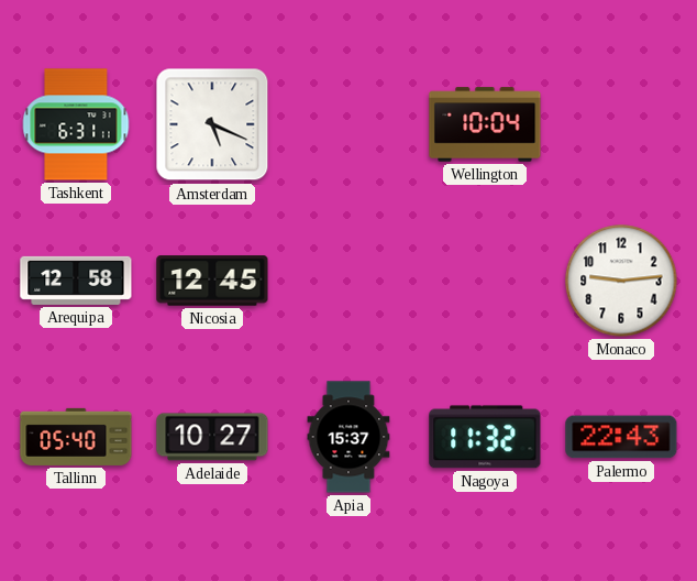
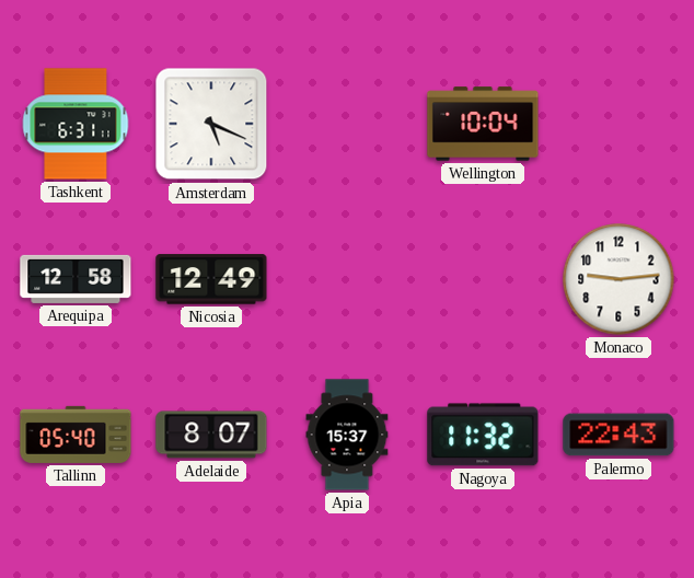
Nicosia: 12:45 -> 12:49 (211, 279)
Adelaide: 10:27 -> 8:07 (211, 435)
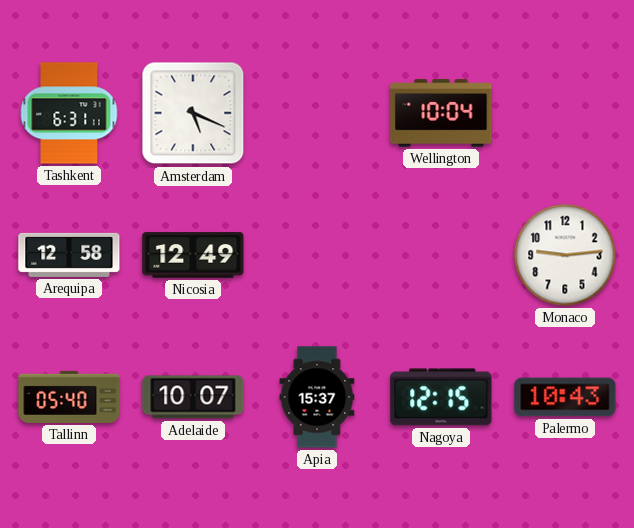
Adelaide: 8:07 -> 10:07 (193, 397)
Nagoya: 11:32 -> 12:15 (441, 397)
Palermo: 22:43 -> 10:43 (565, 397)
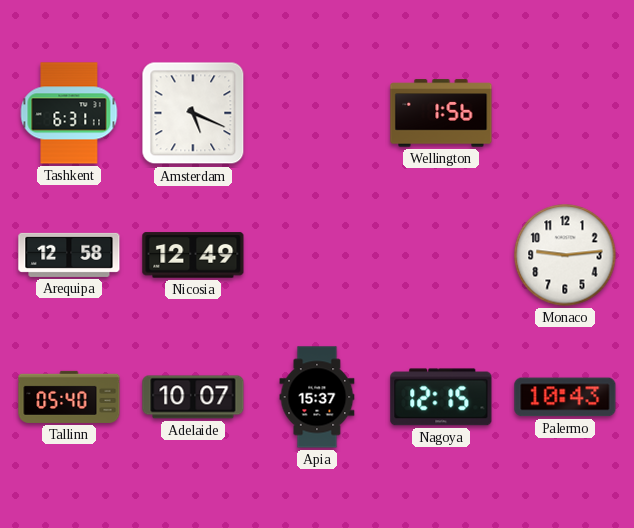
Wellington: 10:04 -> 1:56 (441, 113)
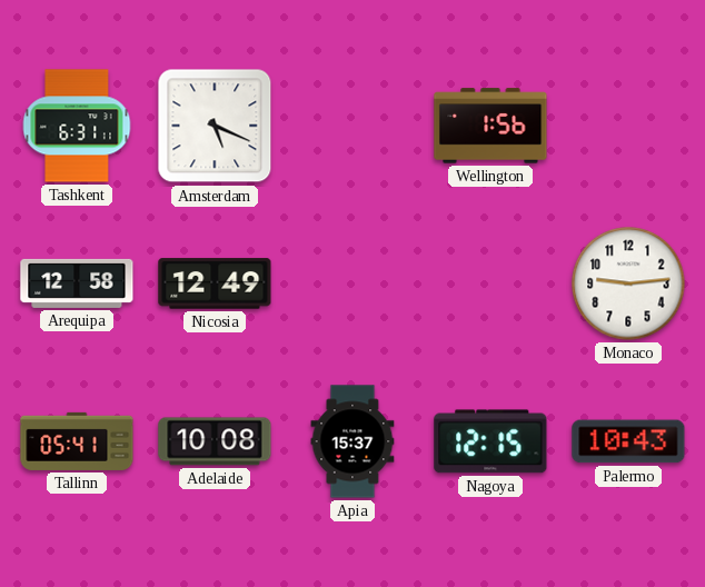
Tallinn: 05:40 -> 05:41 (77, 441)
Adelaide: 10:07 -> 10:08 (215, 441)
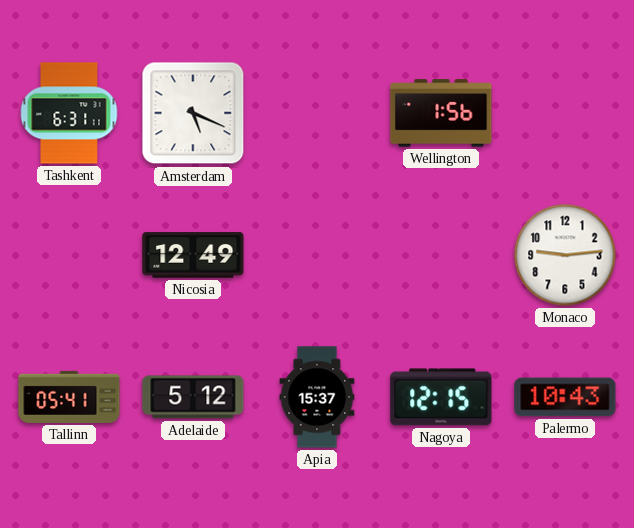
Arequipa: 12:58 -> none (77, 283)
Adelaide: 10:08 -> 5:12 (193, 397)
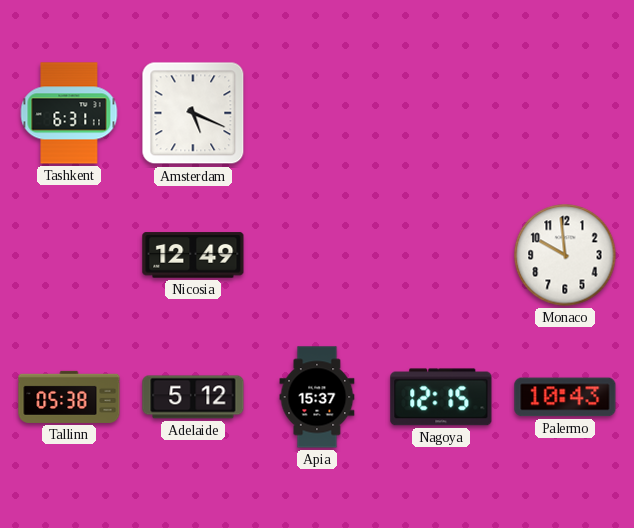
Wellington: 1:56 -> none (441, 113)
Monaco: 9:14 -> 9:59 (565, 255)
Tallinn: 05:41 -> 05:38 (69, 397)
